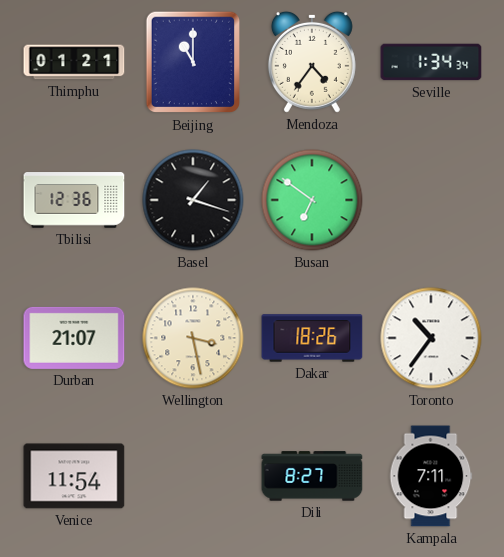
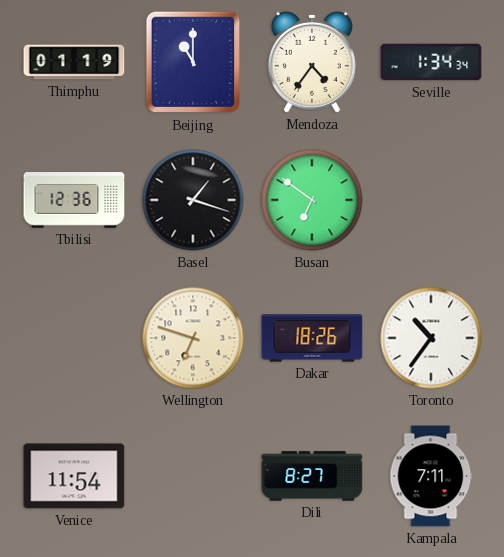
Thimphu: 01:21 -> 01:19 (74, 62)
Durban: 21:07 -> none (74, 338)
Wellington: 3:28 -> 6:48 (193, 338)
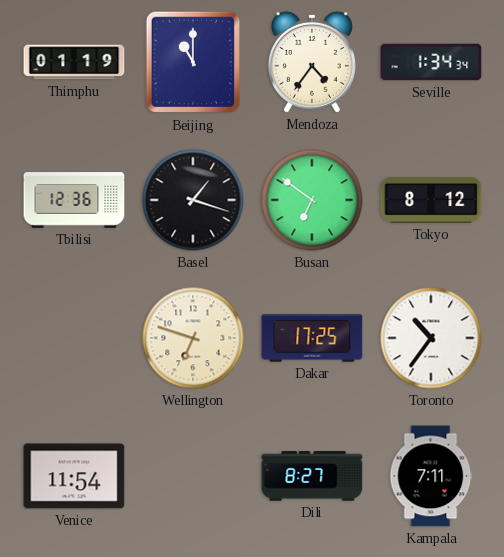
Tokyo: none -> 8:12 (431, 200)
Dakar: 18:26 -> 17:25 (312, 338)
